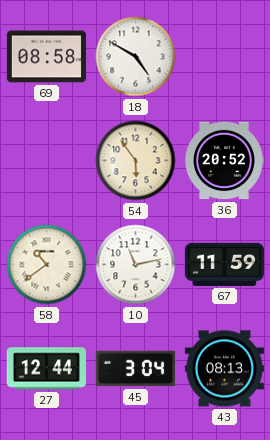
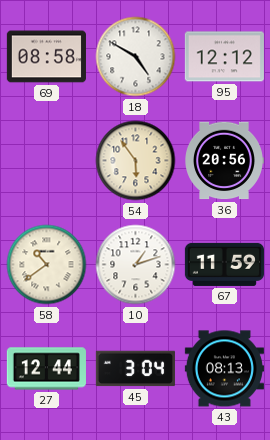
95: none -> 12:12 (224, 57)
36: 20:52 -> 20:56 (225, 161)
10: 11:13 -> 1:12 (136, 265)
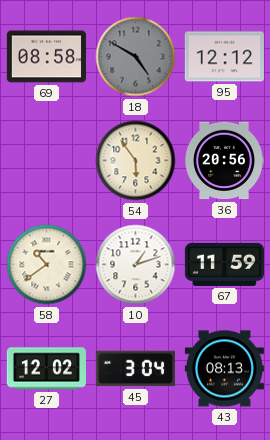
18 dial: white -> grey (136, 57)
27: 12:44 -> 12:02 (46, 369)
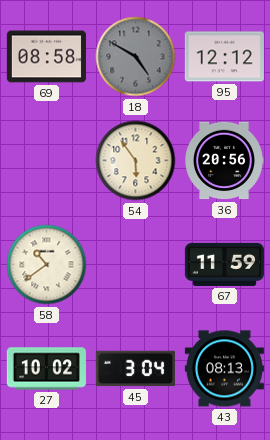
10: 1:12 -> none (136, 265)
27: 12:02 -> 10:02 (46, 369)
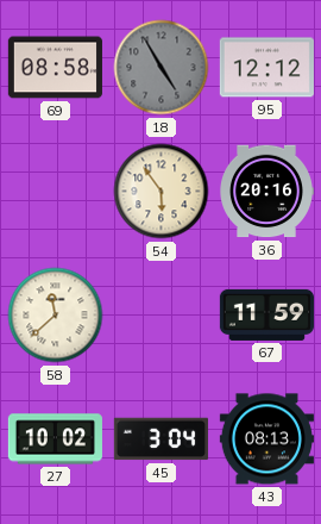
18: 4:50 -> 4:55 (162, 68)
36: 20:56 -> 20:16 (267, 192)
58: 10:39 -> 11:38 (56, 316)
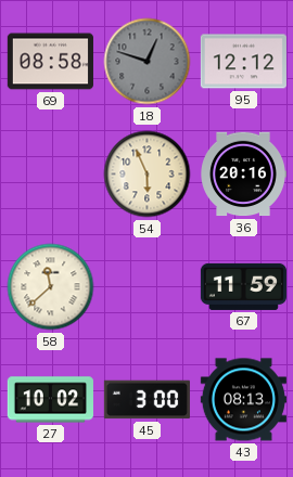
18: 4:55 -> 12:48 (148, 62)
54: 5:54 -> 5:56 (148, 175)
45: 3:04 -> 3:00 (146, 400)
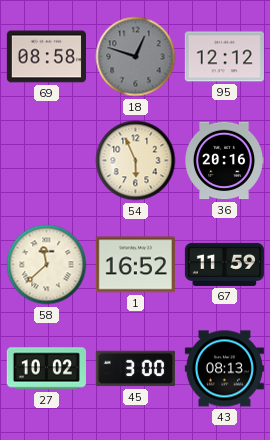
1: none -> 16:52 (135, 265)
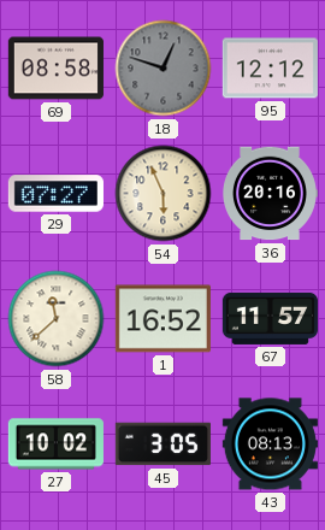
29: none -> 07:27 (55, 194)
67: 11:59 -> 11:57 (270, 318)
45: 3:00 -> 3:05 (162, 444)
